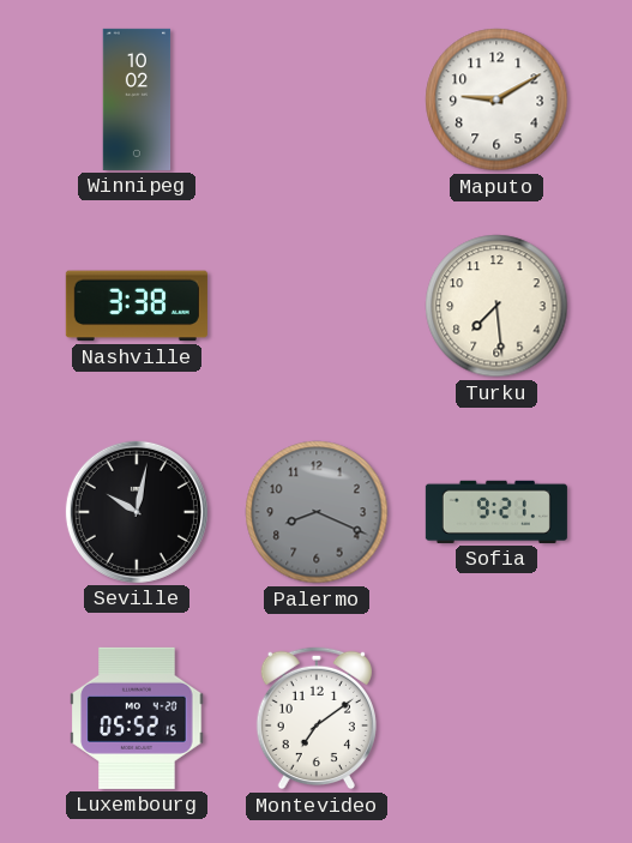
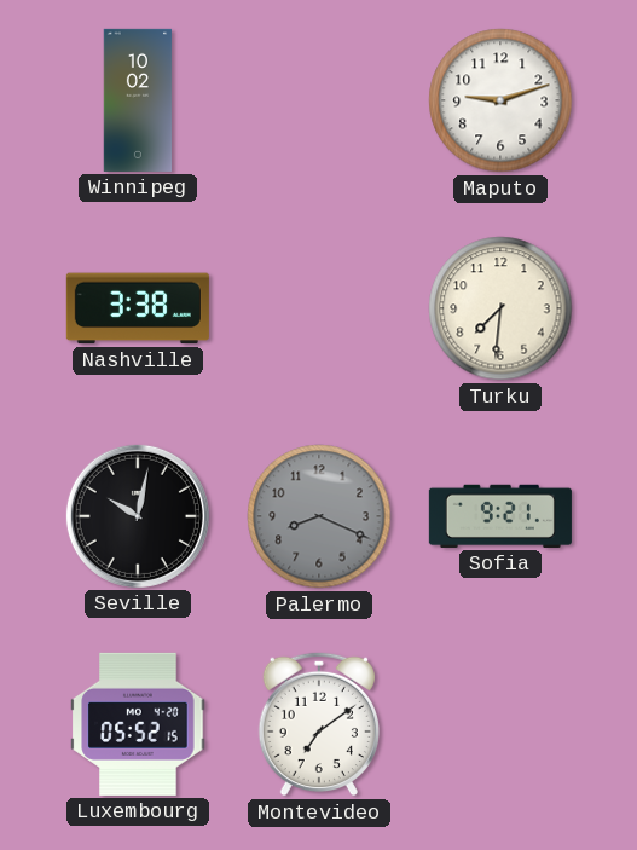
Maputo: 9:10 -> 9:12 (500, 100)
Turku: 7:29 -> 7:31 (500, 308)
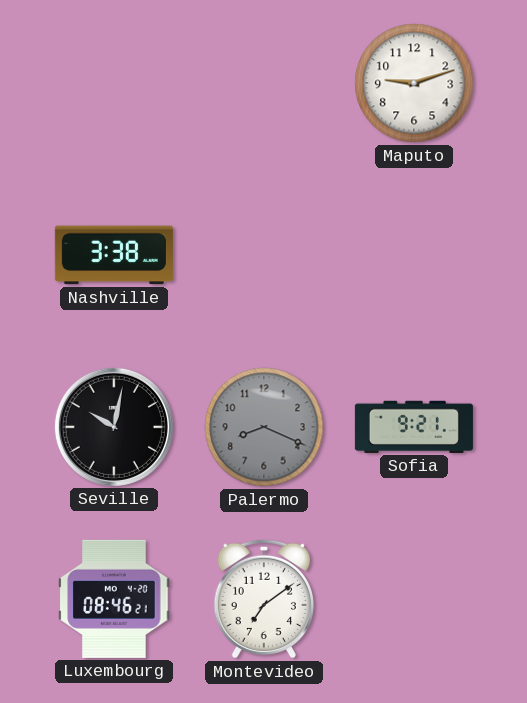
Winnipeg: 10:02 -> none (138, 100)
Turku: 7:31 -> none (500, 308)
Luxembourg: 05:52 -> 08:46 (114, 599)
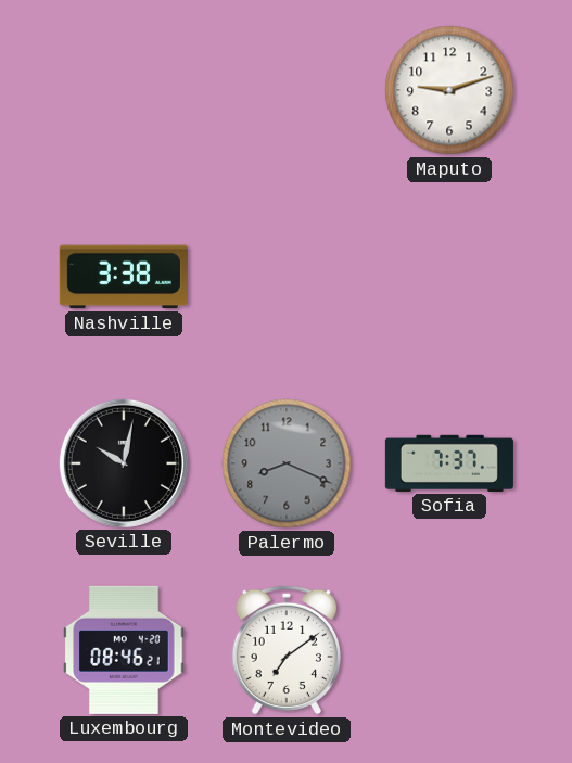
Sofia: 9:21 -> 7:37 (449, 463)
